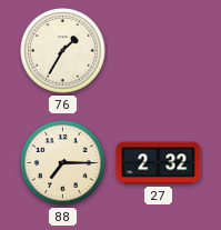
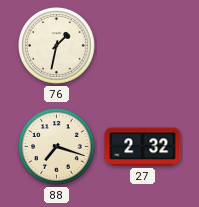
76: 1:35 -> 1:32 (57, 46)
88: 7:15 -> 7:18 (57, 147)
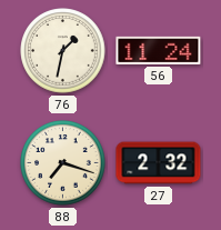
56: none -> 11:24 (159, 50)
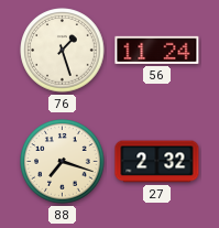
76: 1:32 -> 1:27 (63, 51)
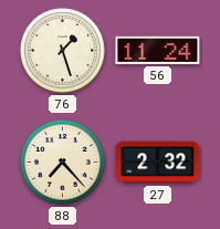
88: 7:18 -> 7:23 (63, 163)
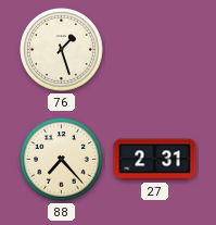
56: 11:24 -> none (158, 50)
27: 2:32 -> 2:31 (155, 160)
